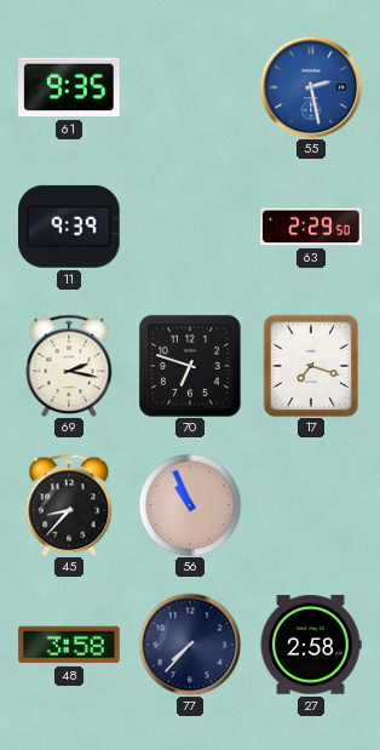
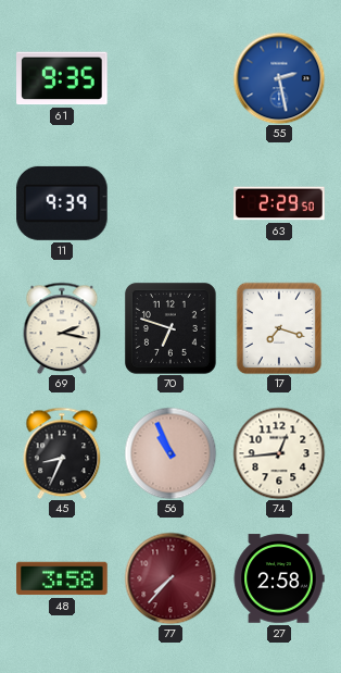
45: 8:37 -> 8:34 (62, 453)
74: none -> 12:44 (279, 453)
77 dial: navy -> burgundy (171, 578)
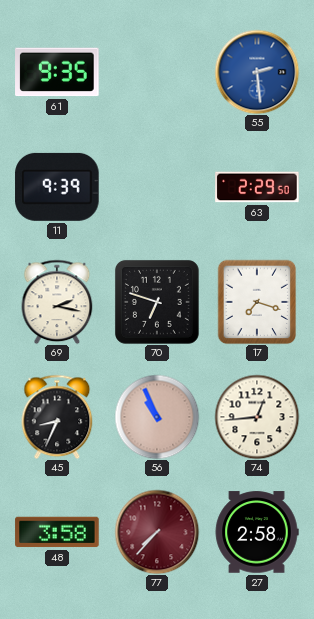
55: 2:28 -> 2:29 (257, 72)
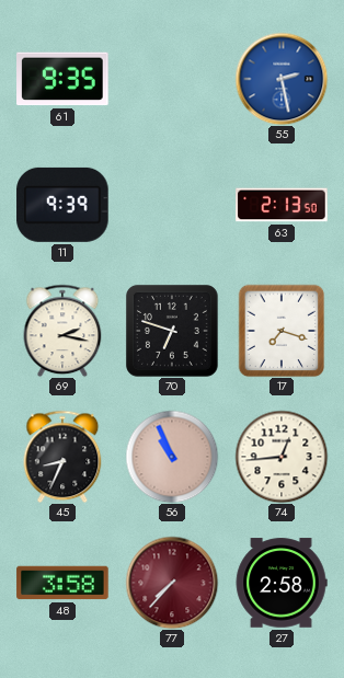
55: 2:29 -> 2:28 (282, 79)
63: 2:29 -> 2:13 (282, 205)
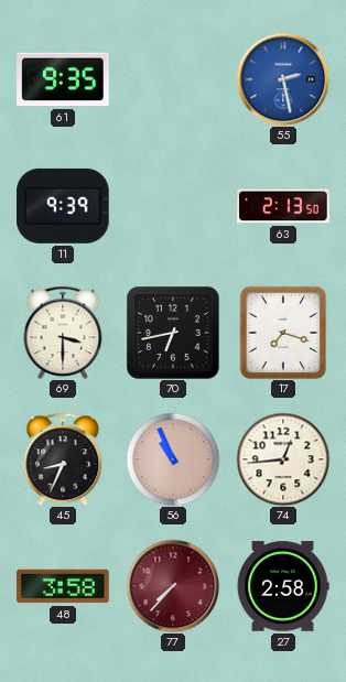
69: 2:17 -> 3:30 (63, 333)
70: 6:48 -> 6:43 (173, 333)
